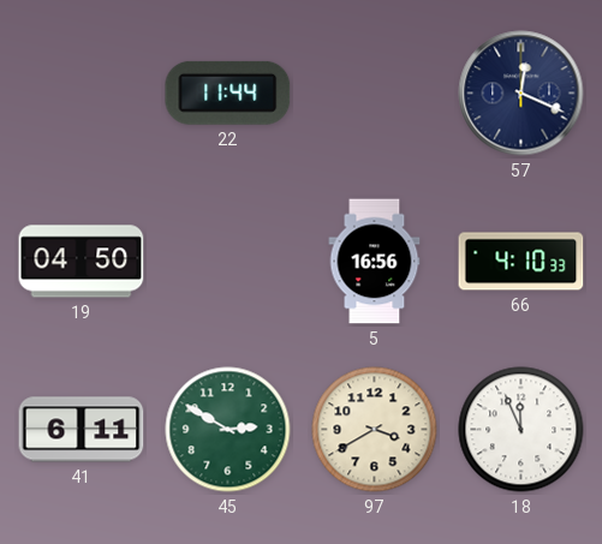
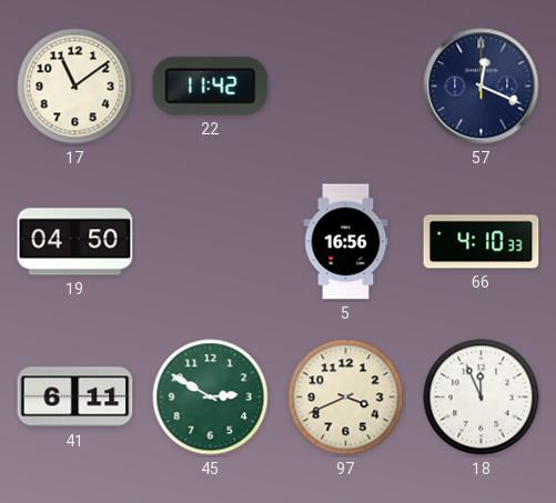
17: none -> 11:09 (75, 87)
22: 11:44 -> 11:42 (211, 85)
97: 3:40 -> 3:41 (346, 398)
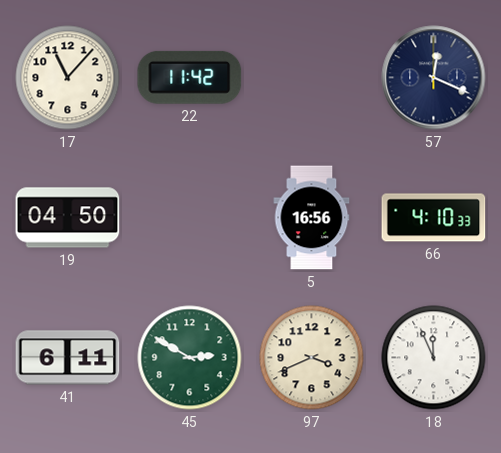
17: 11:09 -> 11:07 (68, 78)
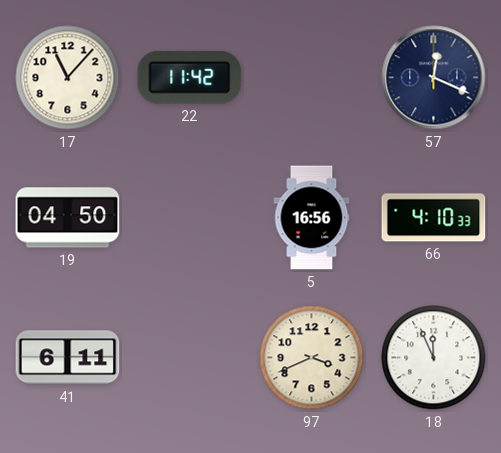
45: 2:50 -> none (190, 358)
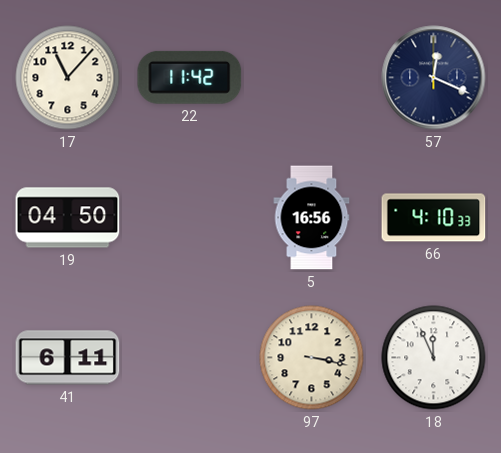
97: 3:41 -> 3:17 (312, 358)
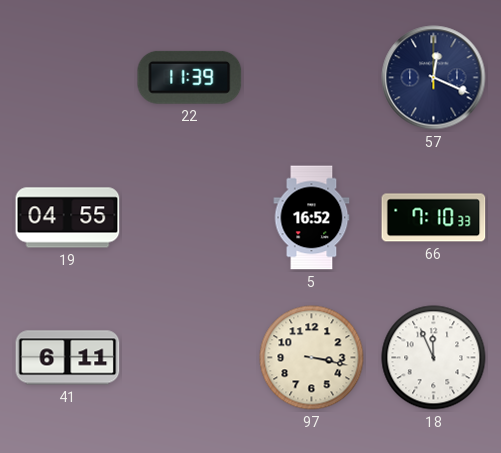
17: 11:07 -> none (68, 78)
22: 11:42 -> 11:39 (190, 77)
19: 04:50 -> 04:55 (68, 218)
5: 16:56 -> 16:52 (312, 218)
66: 4:10 -> 7:10 (434, 218)
